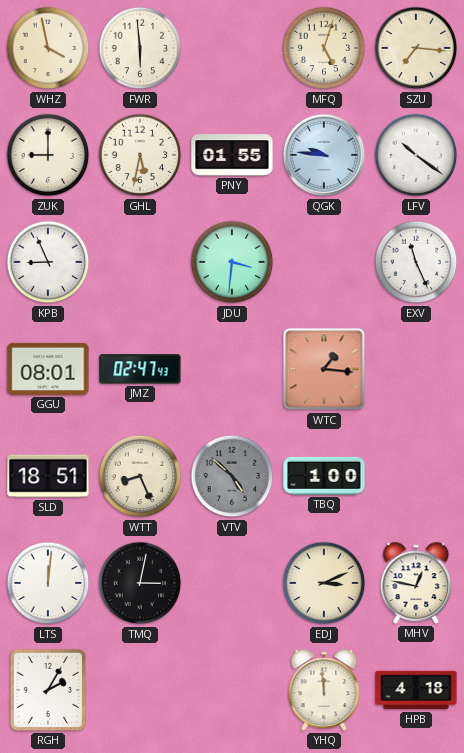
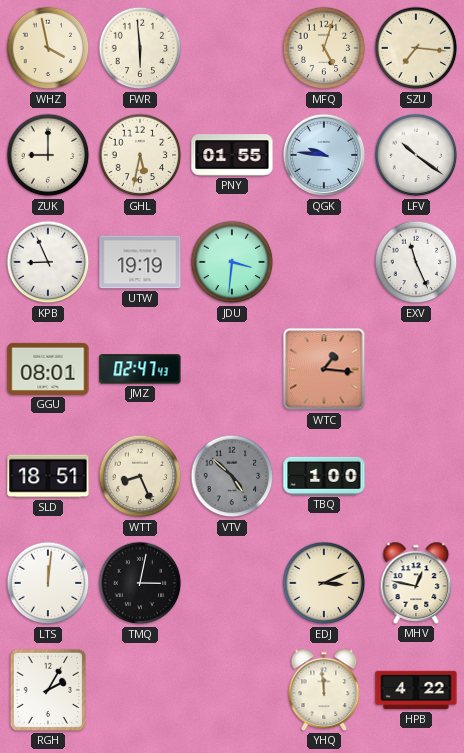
UTW: none -> 19:19 (140, 262)
HPB: 4:18 -> 4:22 (416, 690)
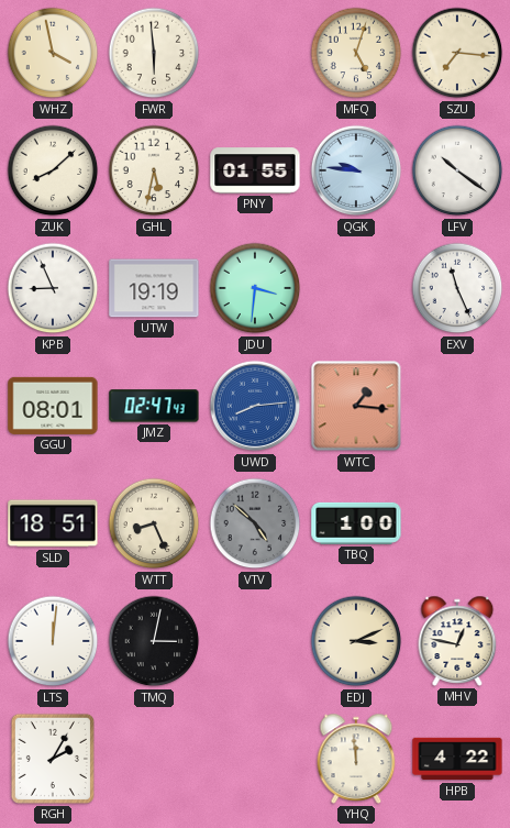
ZUK: 9:00 -> 8:08 (53, 170)
UWD: none -> 8:14 (255, 406)
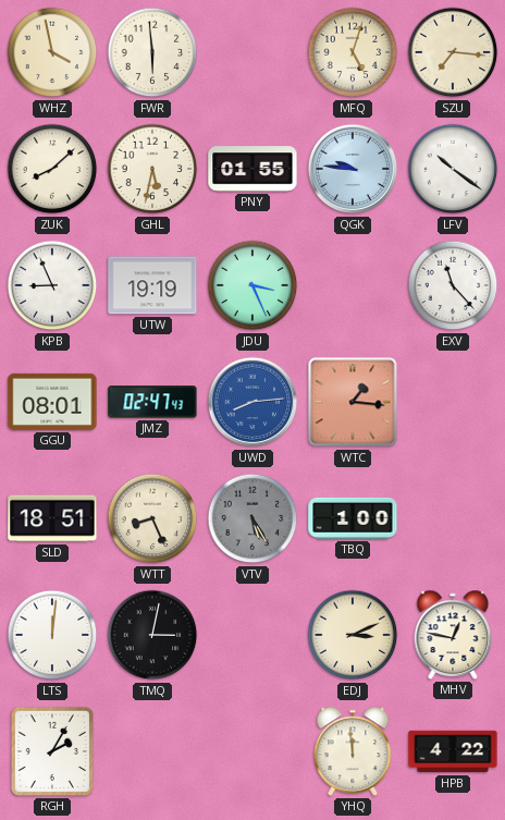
JDU: 3:31 -> 3:26 (253, 285)
EXV: 11:26 -> 11:23 (453, 285)
VTV: 4:52 -> 5:25 (253, 518)
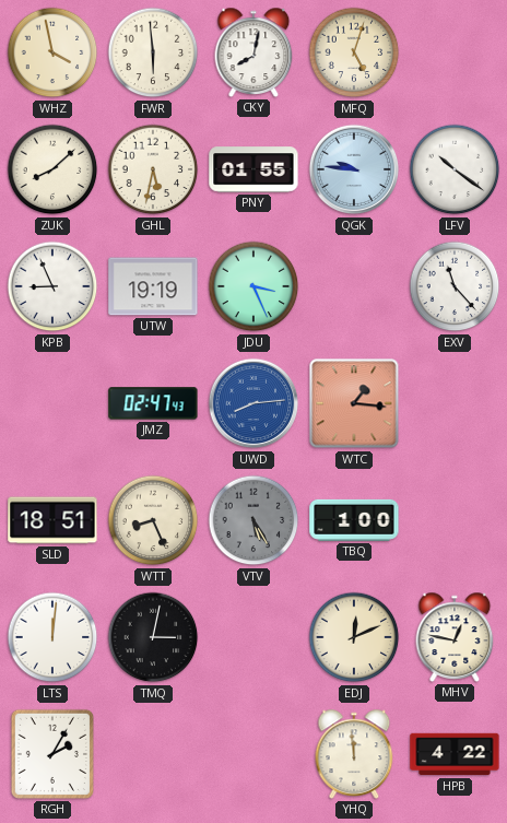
CKY: none -> 8:02 (253, 52)
SZU: 7:16 -> none (453, 52)
GGU: 08:01 -> none (52, 402)
EDJ: 3:11 -> 12:11 (354, 637)
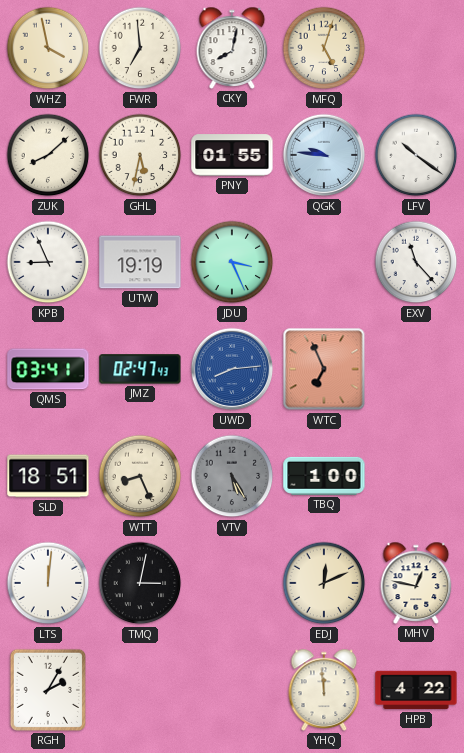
FWR: 5:59 -> 6:59 (140, 48)
QMS: none -> 03:41 (48, 369)
WTC: 1:16 -> 6:56 (324, 369)
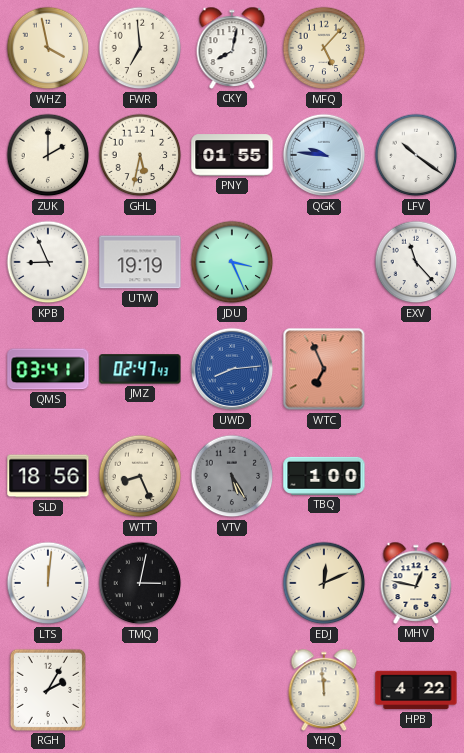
MFQ: 5:03 -> 5:07 (324, 48)
ZUK: 8:08 -> 2:00 (48, 155)
SLD: 18:51 -> 18:56 (48, 476)
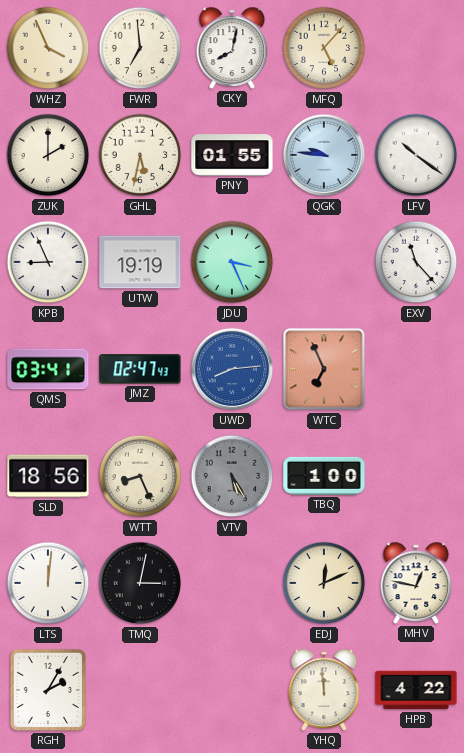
WHZ: 3:58 -> 3:56 (48, 48)
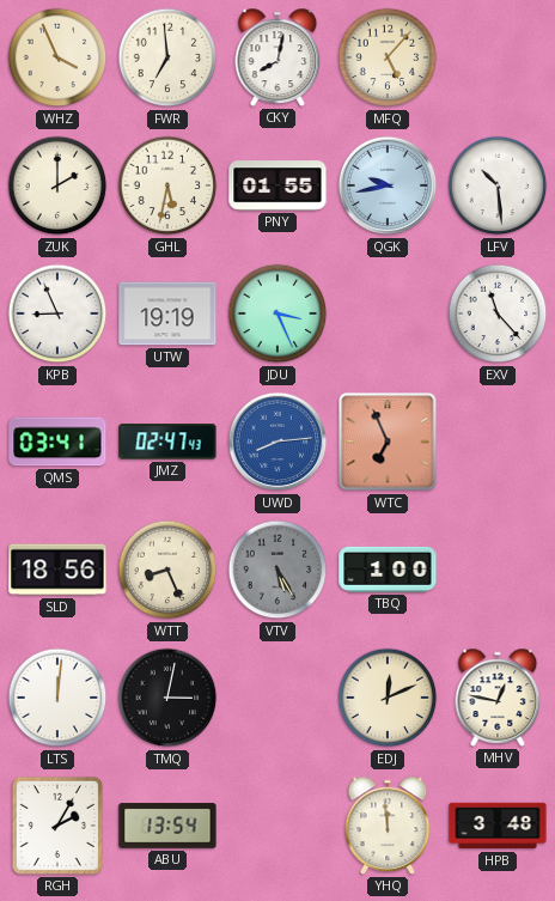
QGK: 9:46 -> 9:43 (388, 185)
LFV: 10:21 -> 10:29 (498, 185)
ABU: none -> 13:54 (167, 826)
HPB: 4:22 -> 3:48 (498, 826)
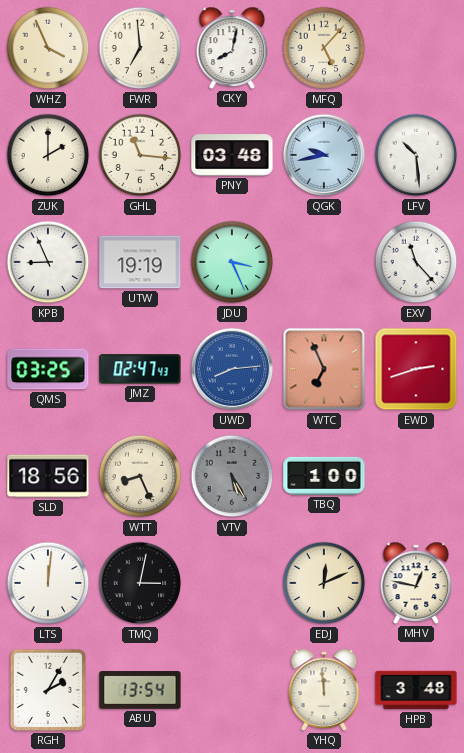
GHL: 5:32 -> 11:16 (140, 155)
PNY: 01:55 -> 03:48 (232, 155)
QMS: 03:41 -> 03:25 (48, 369)
EWD: none -> 2:42 (416, 369)
